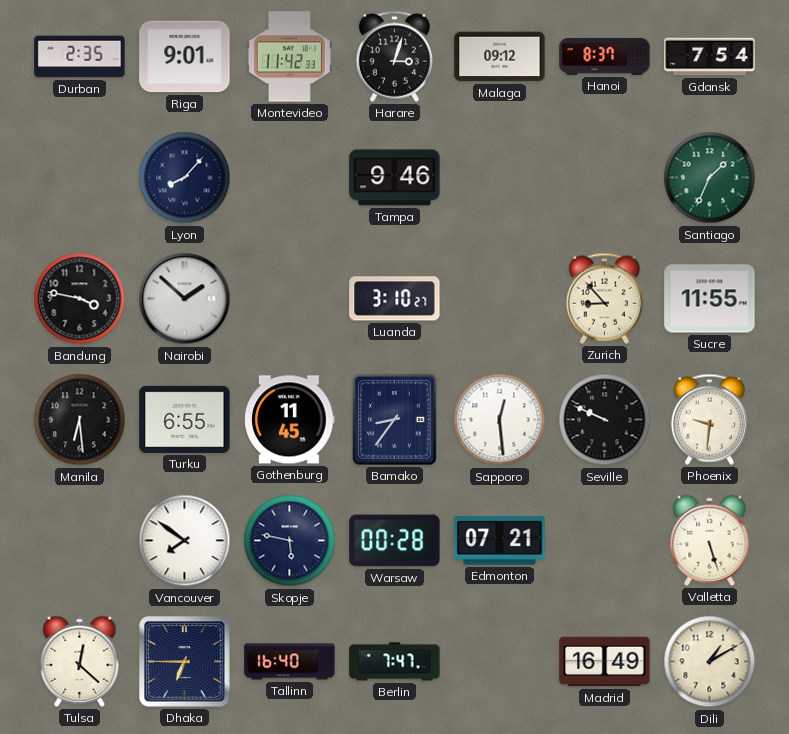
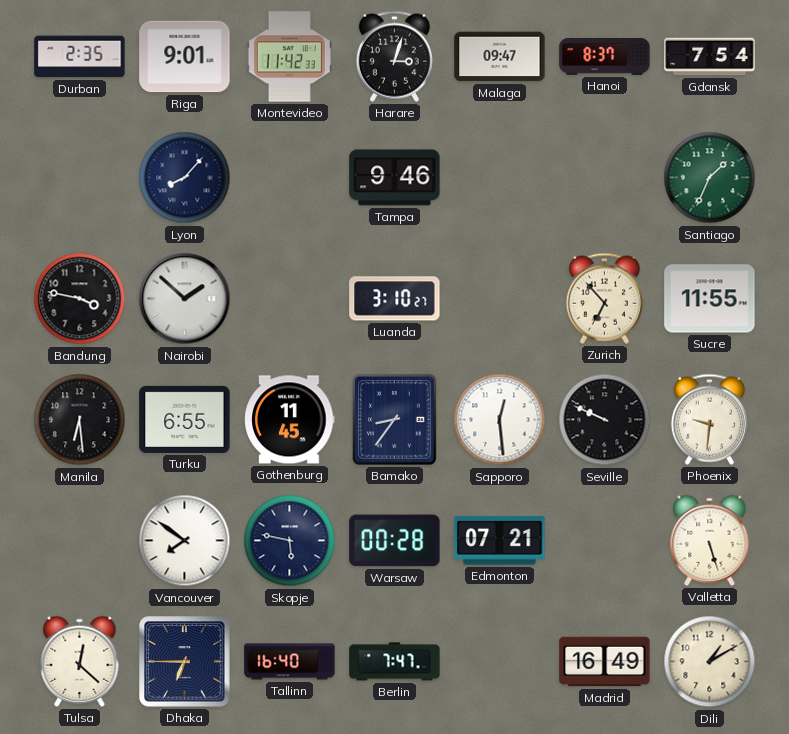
Malaga: 09:12 -> 09:47 (500, 57)
Zurich: 8:53 -> 6:53 (604, 298)
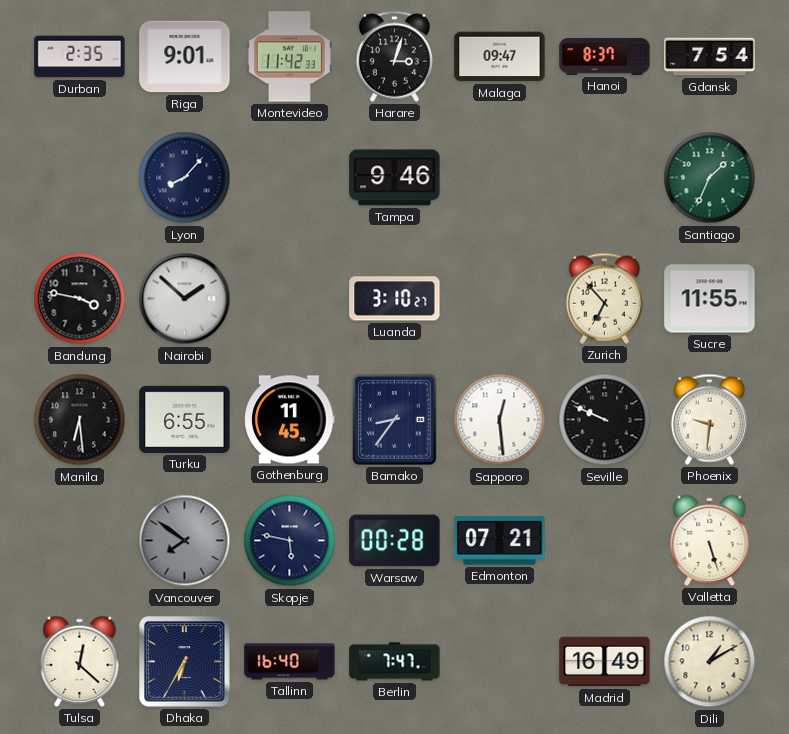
Vancouver dial: white -> grey (185, 541)
Dhaka: 6:45 -> 6:35 (185, 662)
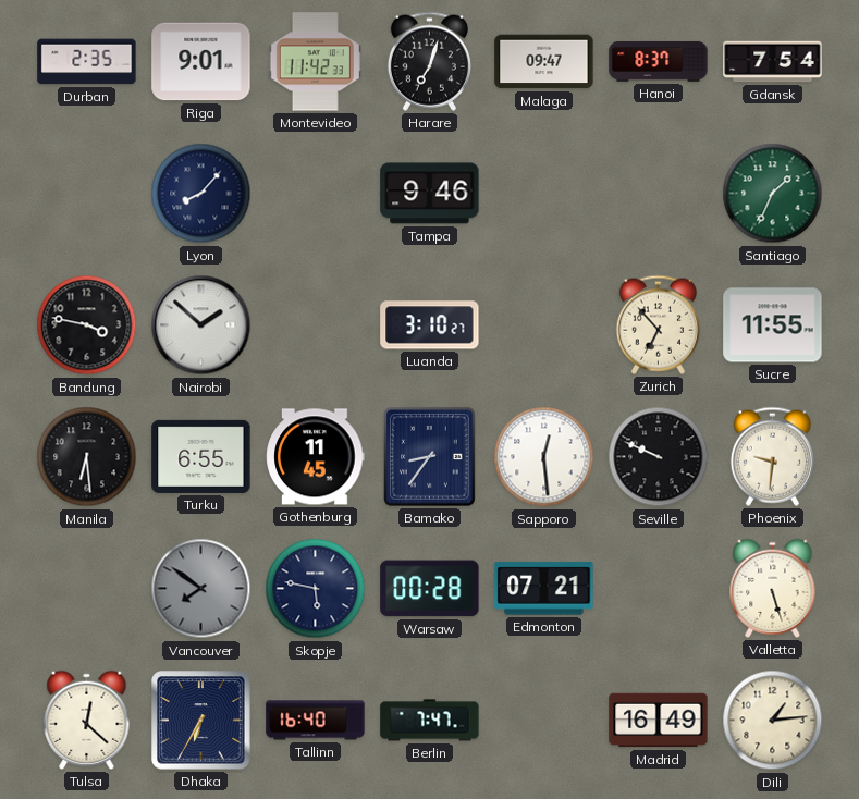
Harare: 3:03 -> 7:03 (429, 61)
Dili: 1:10 -> 1:14 (773, 721)
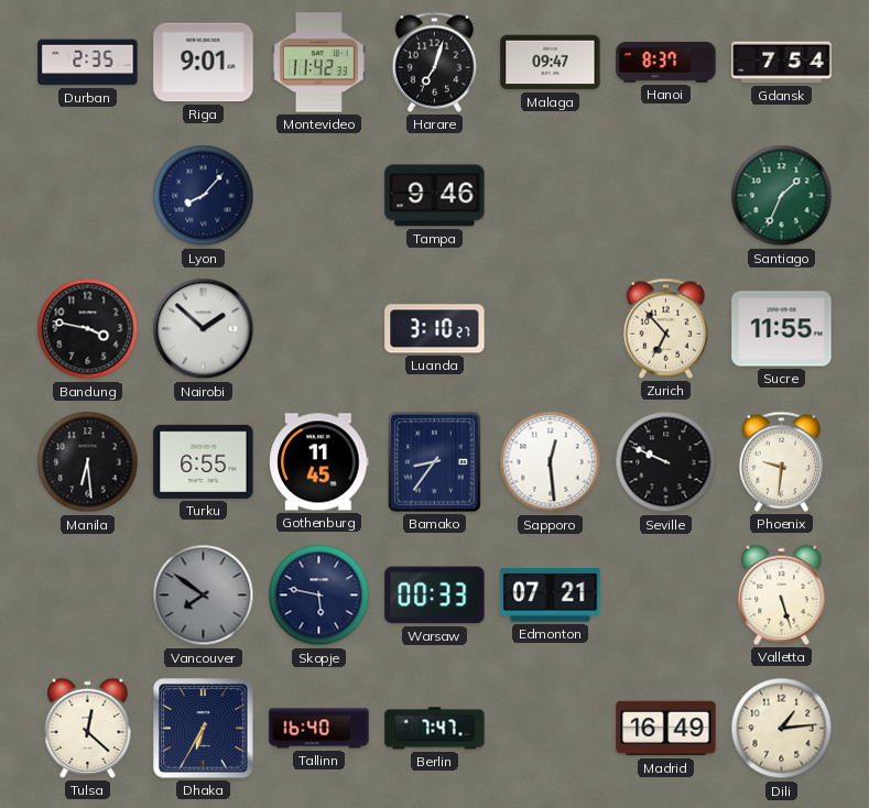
Warsaw: 00:28 -> 00:33 (435, 596)
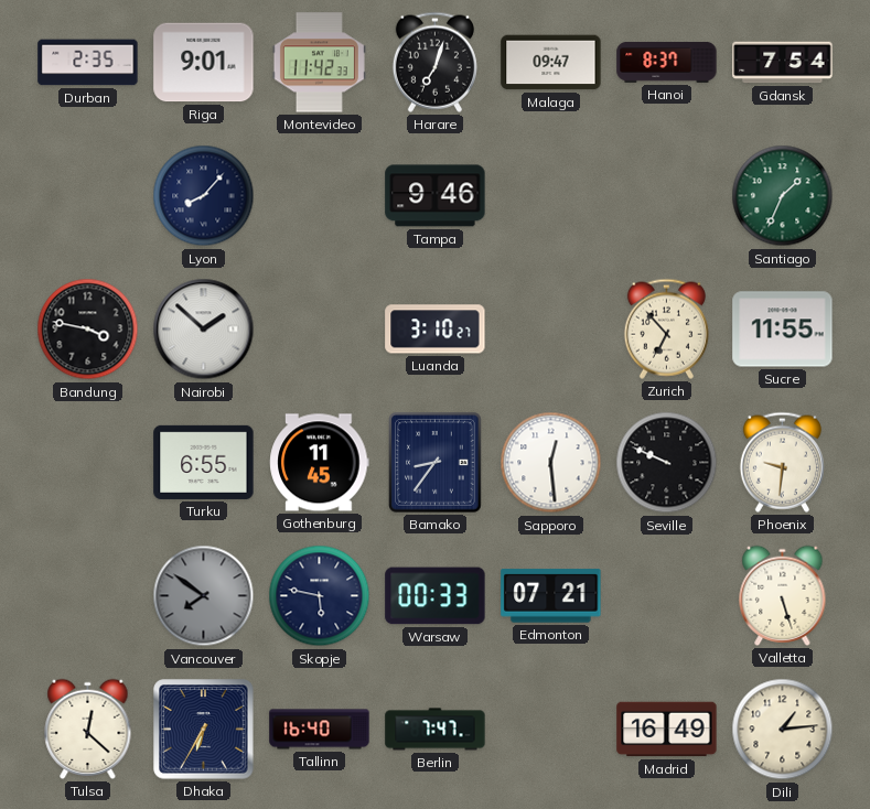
Manila: 6:29 -> none (88, 462)
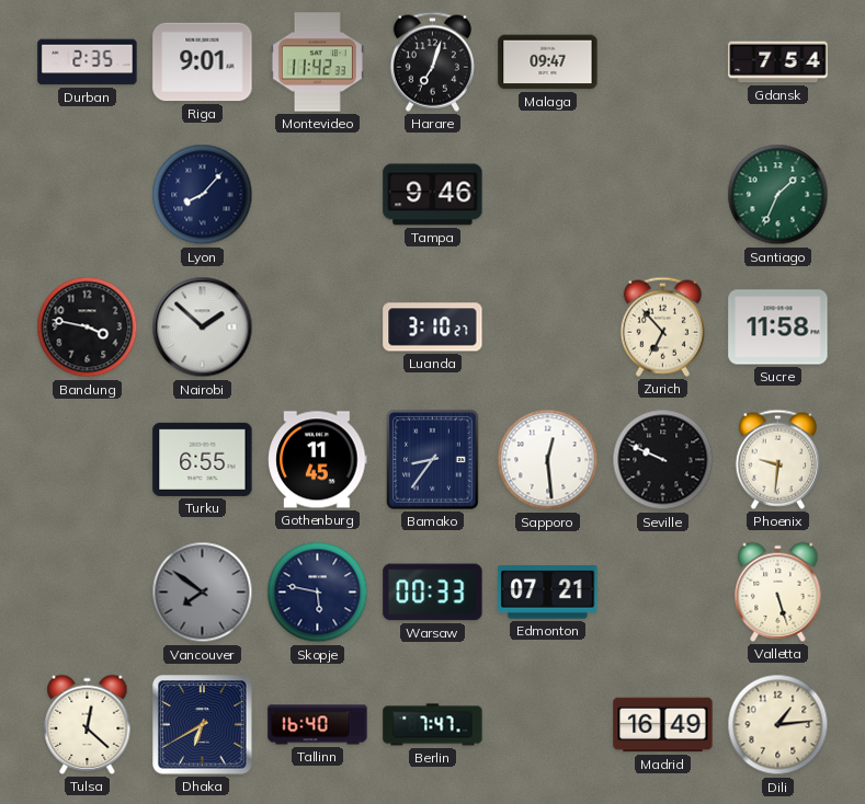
Hanoi: 8:37 -> none (667, 62)
Sucre: 11:55 -> 11:58 (778, 328)
Dhaka: 6:35 -> 6:40 (203, 725)
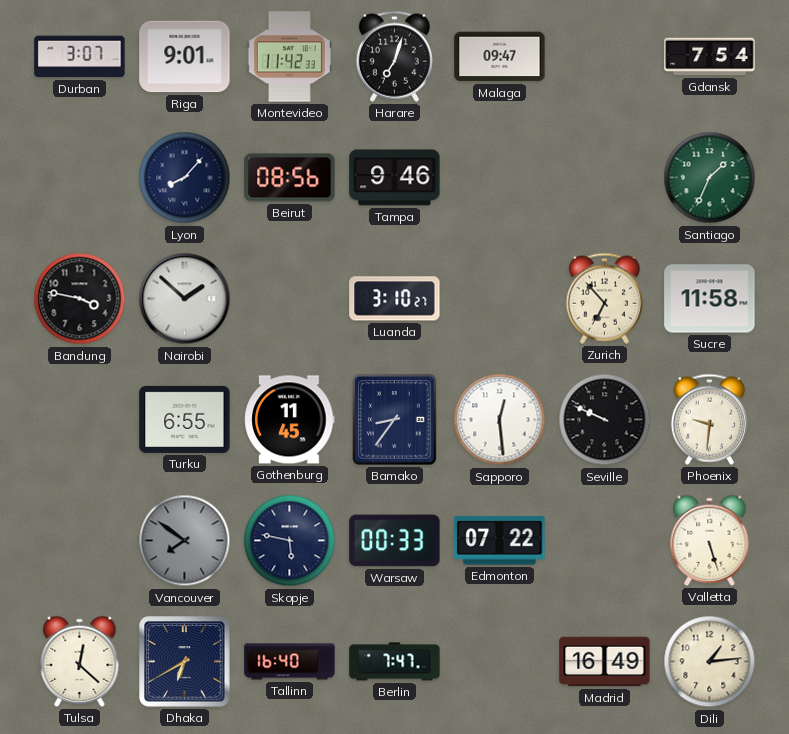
Durban: 2:35 -> 3:07 (80, 57)
Beirut: none -> 08:56 (290, 178)
Edmonton: 07:21 -> 07:22 (500, 541)
